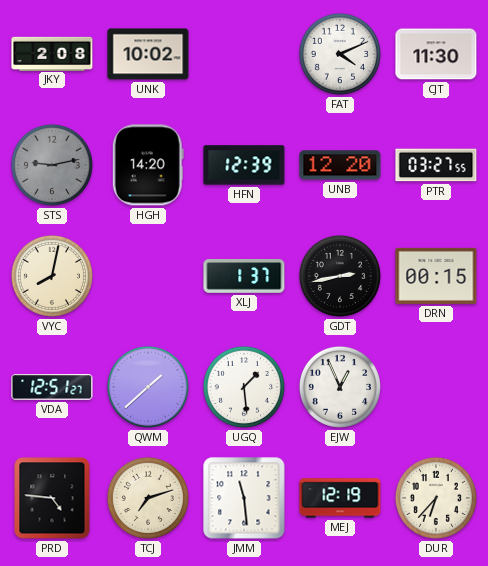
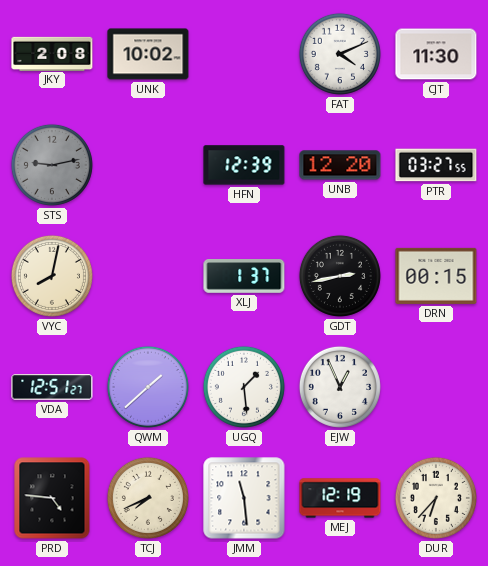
HGH: 14:20 -> none (148, 165)
TCJ: 7:12 -> 7:41 (148, 498)
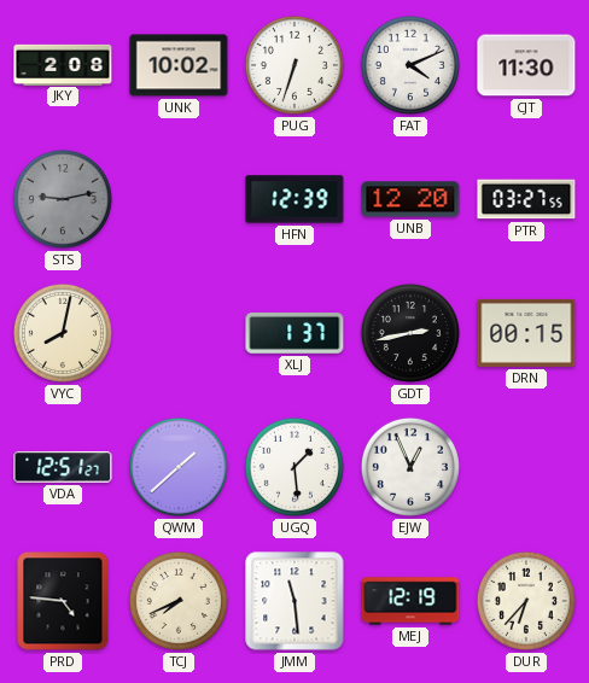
PUG: none -> 6:33 (294, 65)
